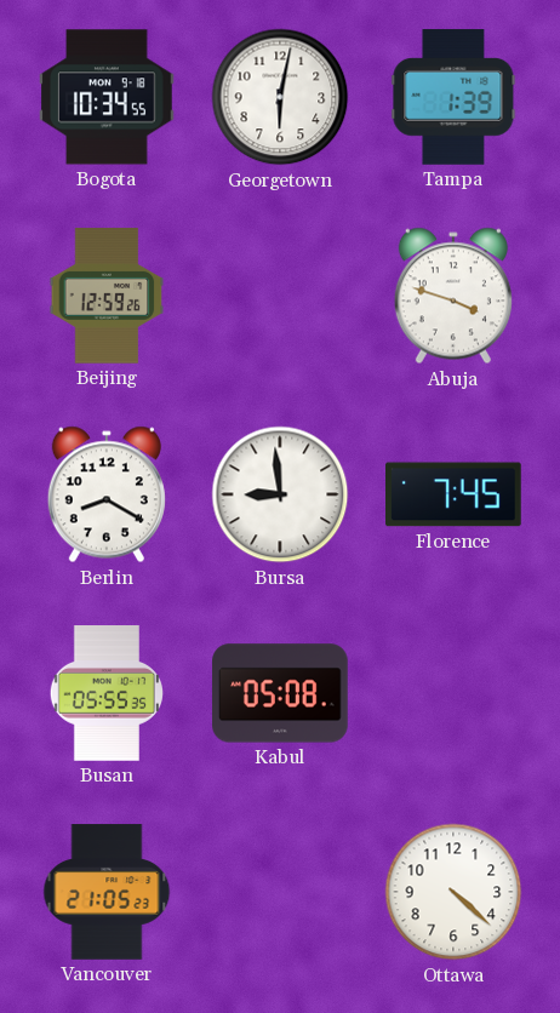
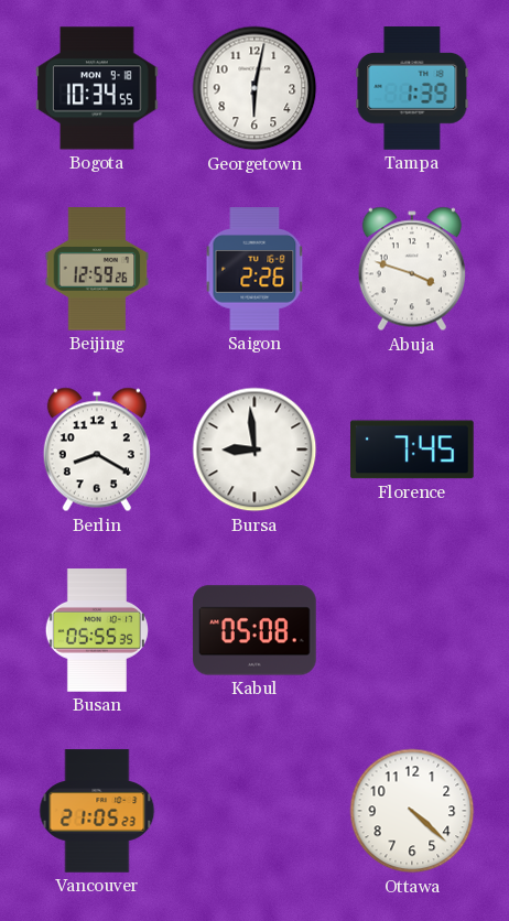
Saigon: none -> 2:26 (254, 269)
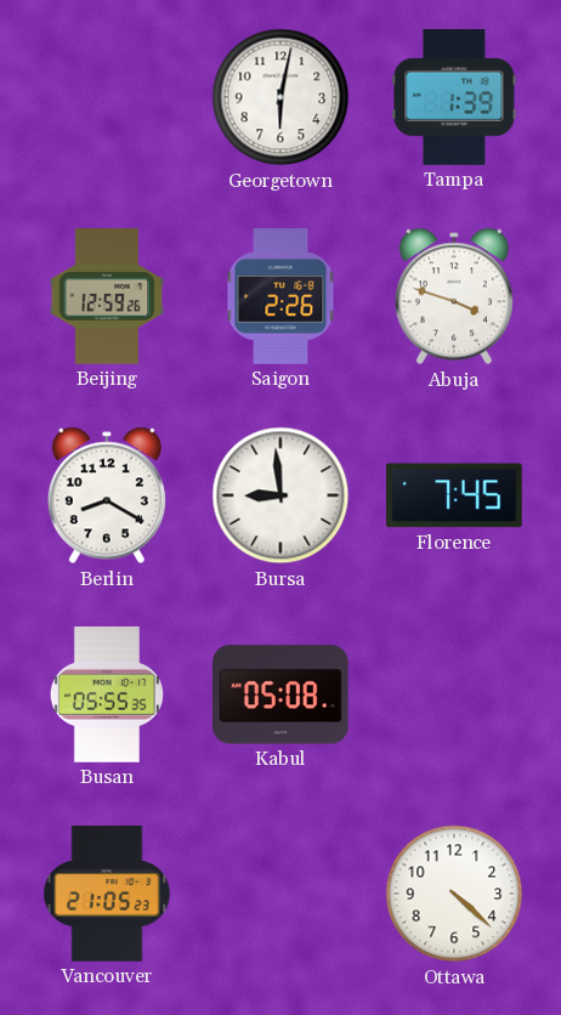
Bogota: 10:34 -> none (97, 88)
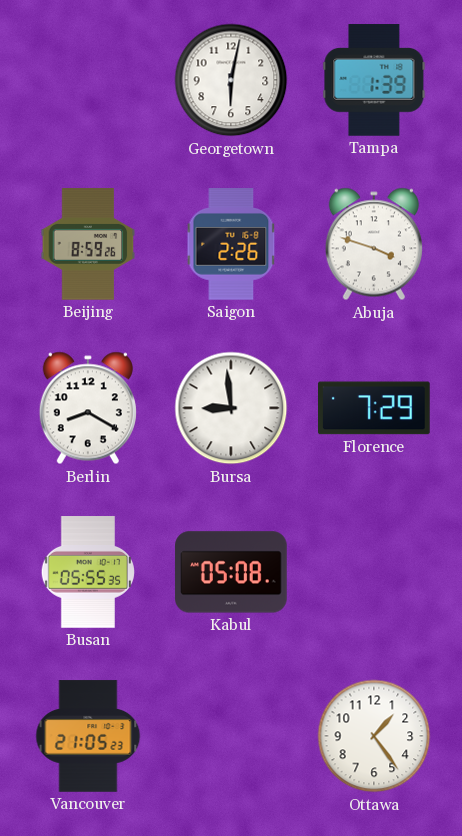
Beijing: 12:59 -> 8:59 (88, 244)
Florence: 7:45 -> 7:29 (375, 408)
Ottawa: 4:22 -> 1:24 (374, 736)
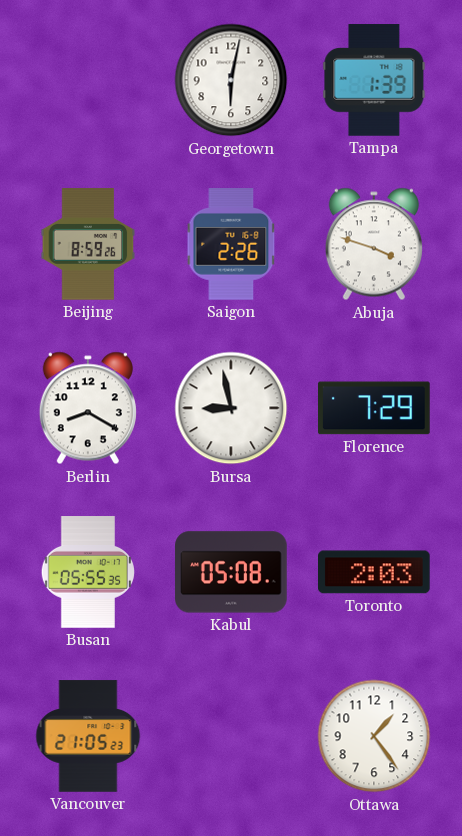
Bursa: 8:59 -> 8:58 (231, 408)
Toronto: none -> 2:03 (375, 572)
